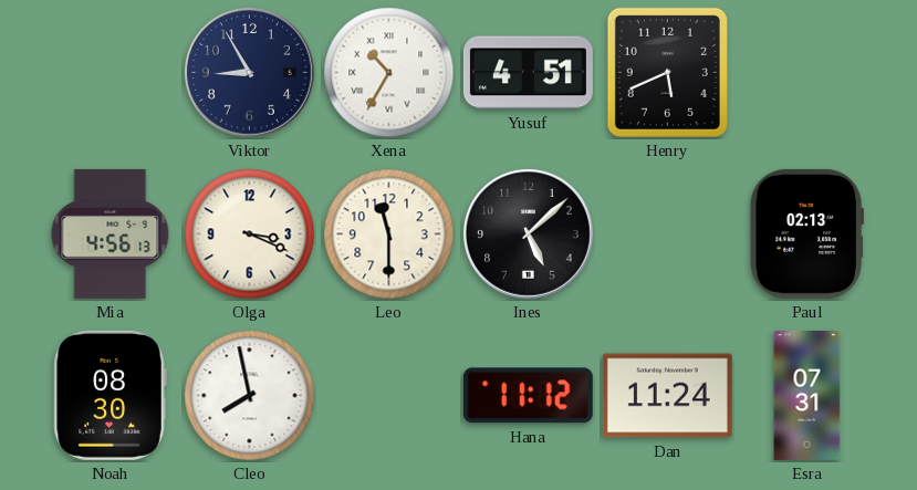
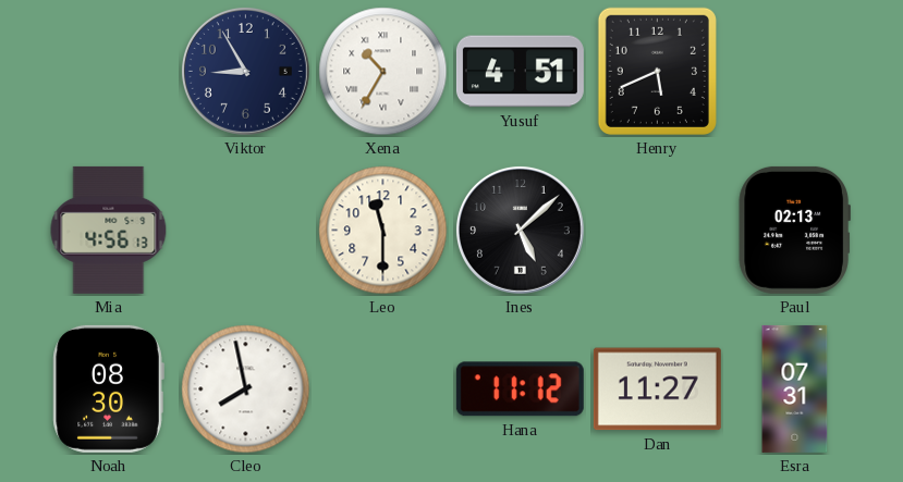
Olga: 3:19 -> none (250, 234)
Dan: 11:24 -> 11:27 (657, 390)
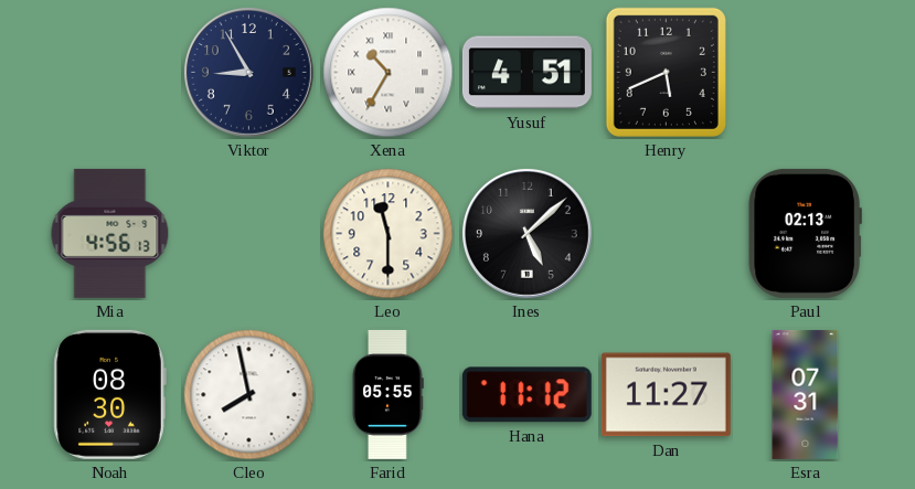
Farid: none -> 05:55 (387, 394)
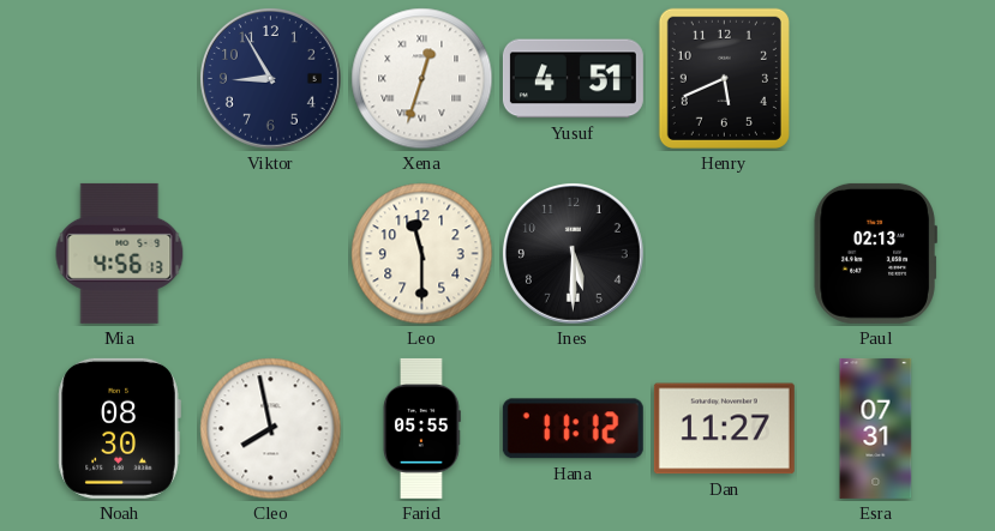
Xena: 10:35 -> 12:33 (422, 79)
Ines: 5:08 -> 5:30 (573, 253)
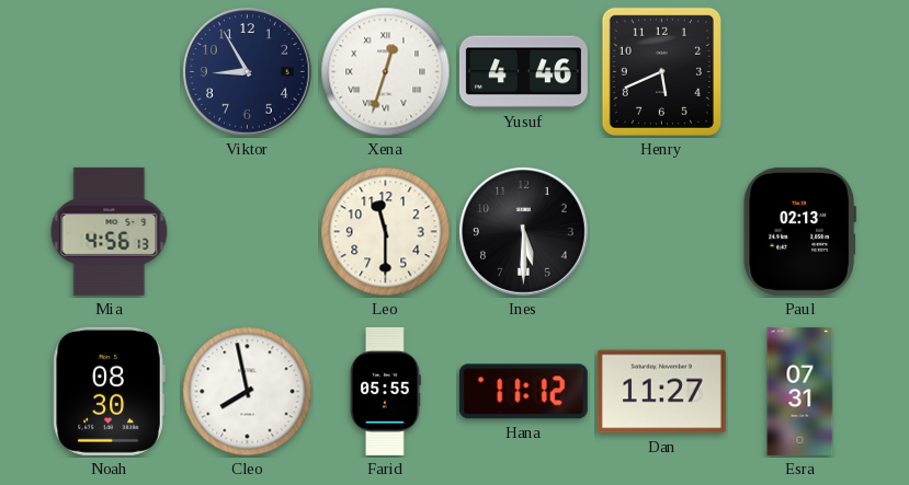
Yusuf: 4:51 -> 4:46 (523, 72)
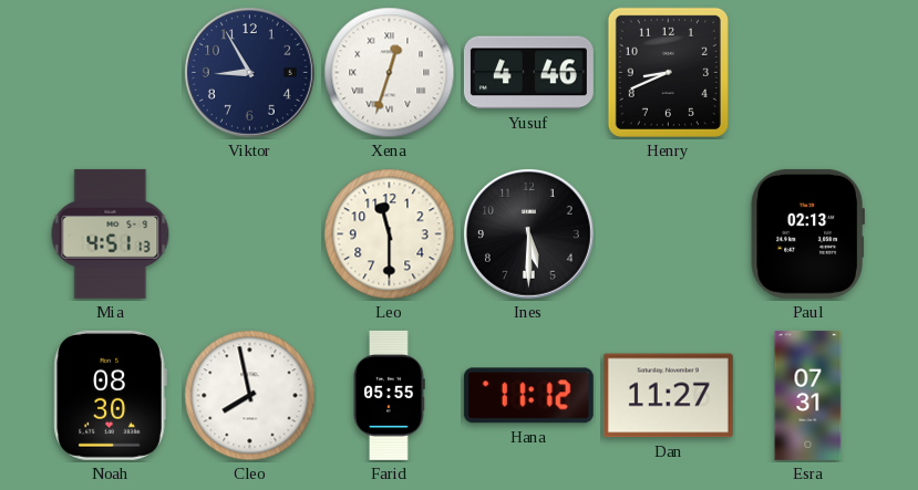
Henry: 5:41 -> 8:41 (668, 72)
Mia: 4:56 -> 4:51 (111, 233)
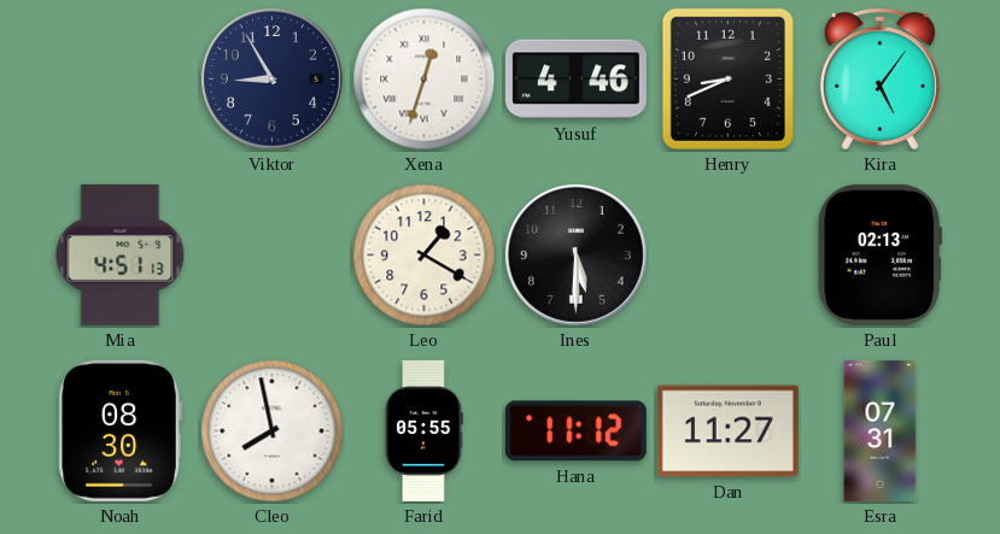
Kira: none -> 5:06 (879, 80)
Leo: 11:30 -> 1:20 (425, 256)
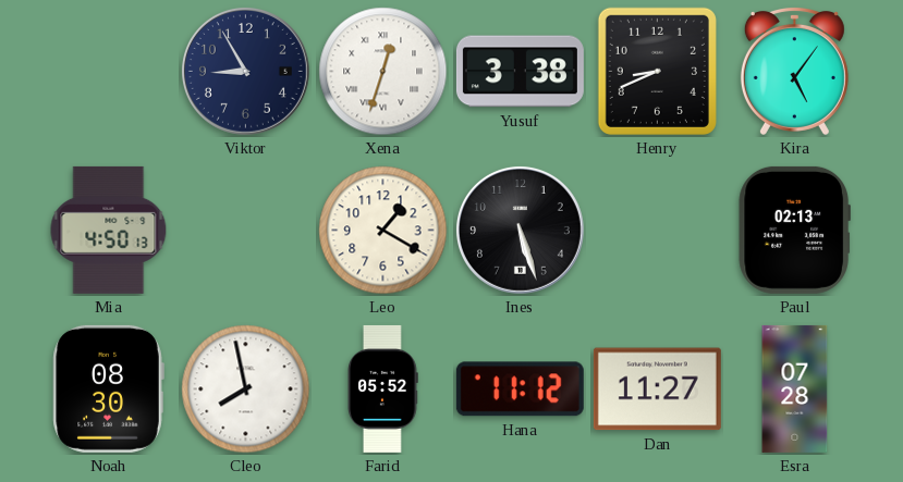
Yusuf: 4:46 -> 3:38 (520, 72)
Mia: 4:51 -> 4:50 (109, 230)
Ines: 5:30 -> 5:27 (520, 230)
Farid: 05:55 -> 05:52 (382, 388)
Esra: 07:31 -> 07:28 (795, 388)
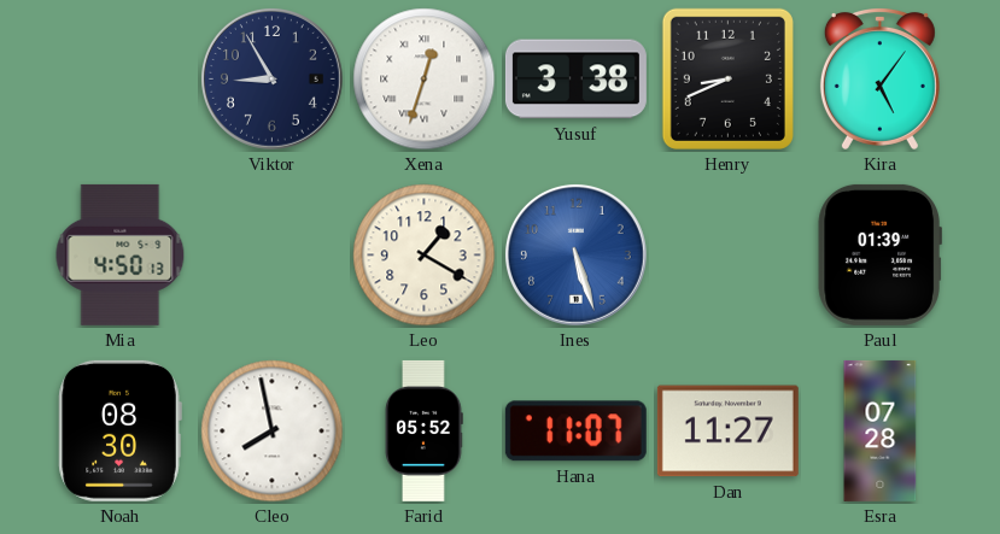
Ines dial: black -> blue (575, 254)
Paul: 02:13 -> 01:39 (879, 254)
Hana: 11:12 -> 11:07 (575, 432)
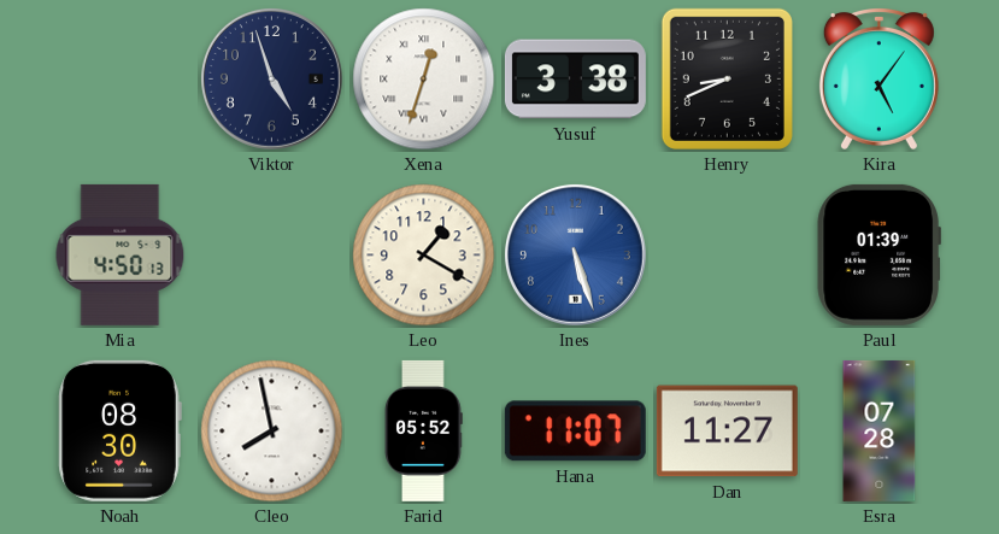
Viktor: 8:55 -> 4:57 (271, 78)
